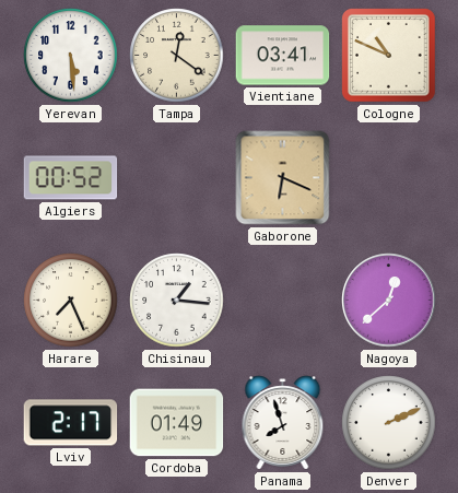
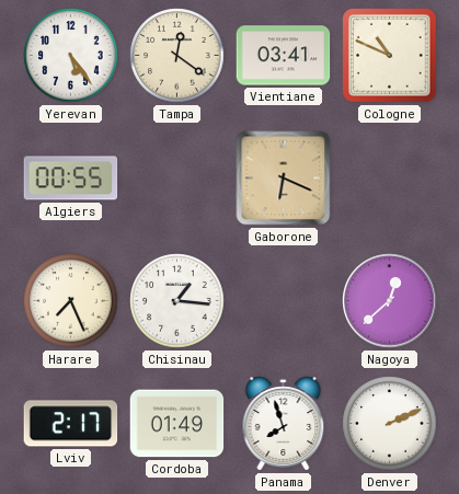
Yerevan: 5:29 -> 5:24 (71, 56)
Algiers: 00:52 -> 00:55 (71, 179)
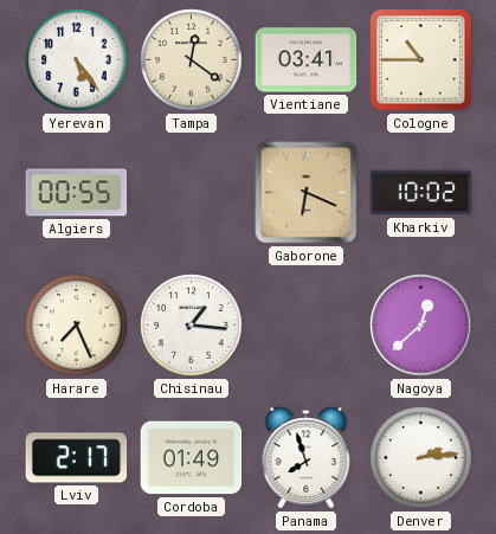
Cologne: 10:49 -> 10:45 (421, 60)
Kharkiv: none -> 10:02 (421, 193)
Denver: 2:11 -> 2:14 (421, 458)
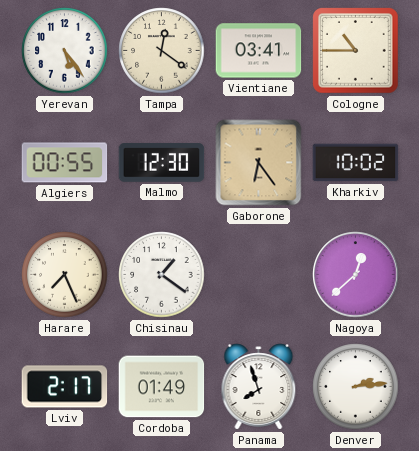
Malmo: none -> 12:30 (162, 163)
Gaborone: 6:19 -> 6:24 (259, 163)
Chisinau: 1:16 -> 1:21 (162, 275)
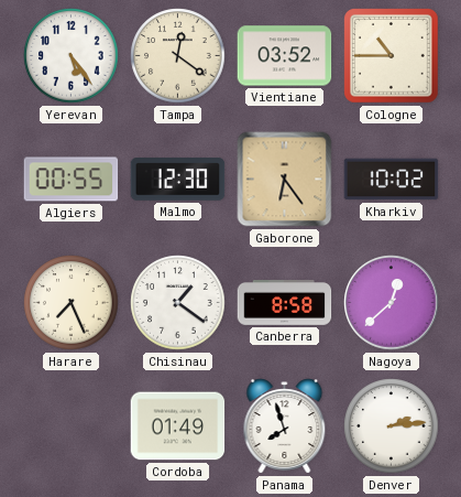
Vientiane: 03:41 -> 03:52 (285, 56)
Canberra: none -> 8:58 (285, 303)
Lviv: 2:17 -> none (65, 387)
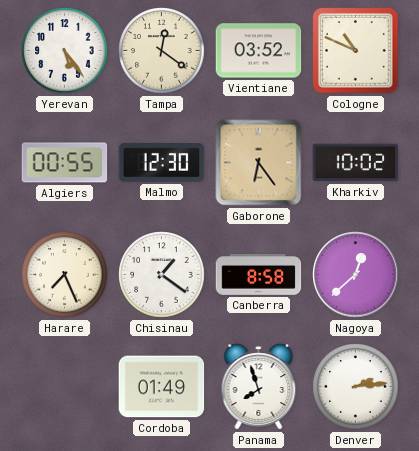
Cologne: 10:45 -> 10:49 (356, 51)
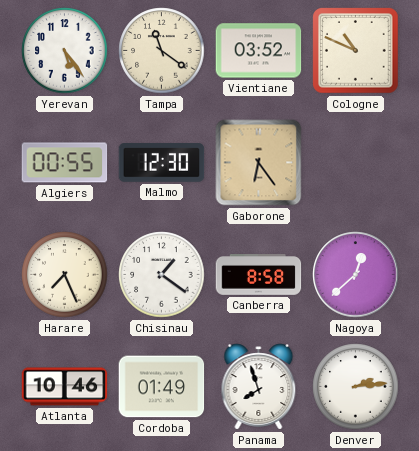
Tampa: 12:21 -> 11:21 (162, 51)
Kharkiv: 10:02 -> none (356, 163)
Atlanta: none -> 10:46 (65, 387)
